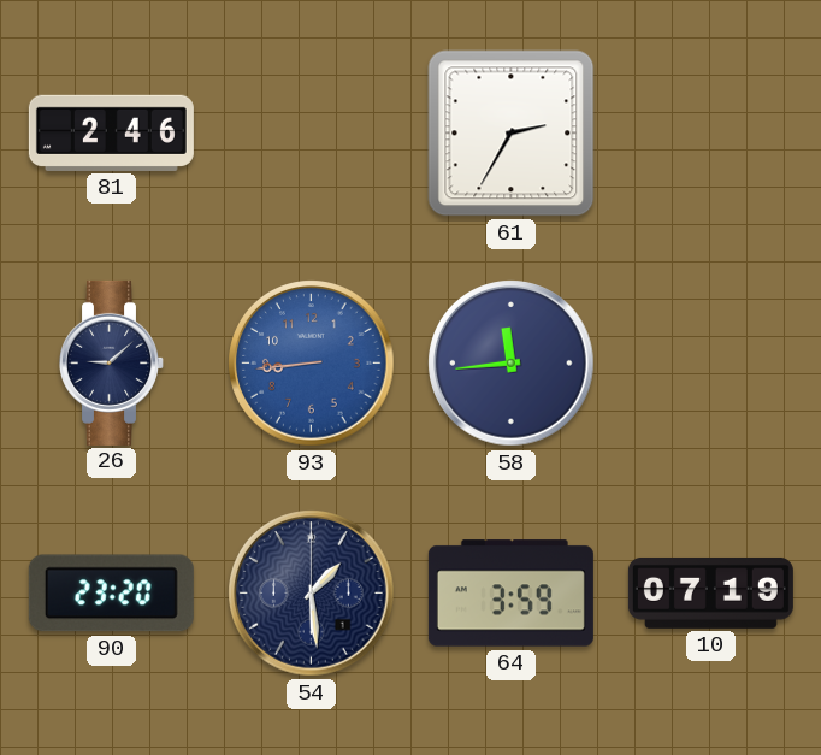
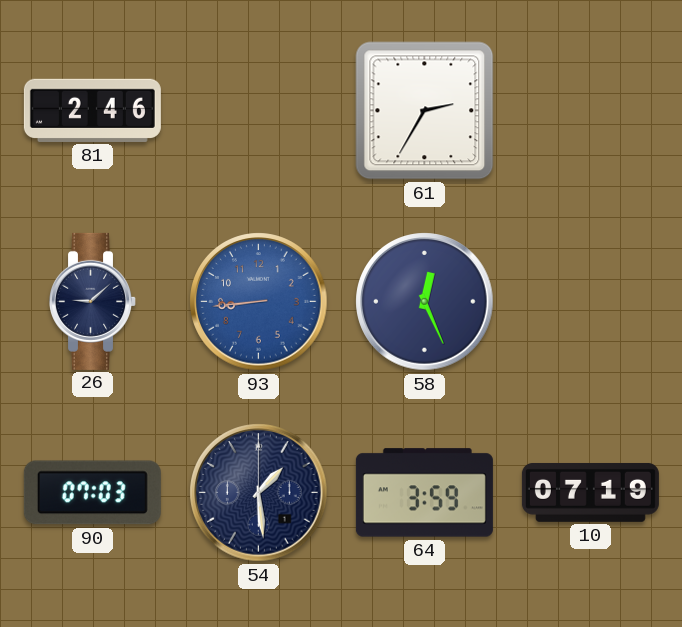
58: 11:44 -> 12:26 (425, 302)
90: 23:20 -> 07:03 (92, 493)
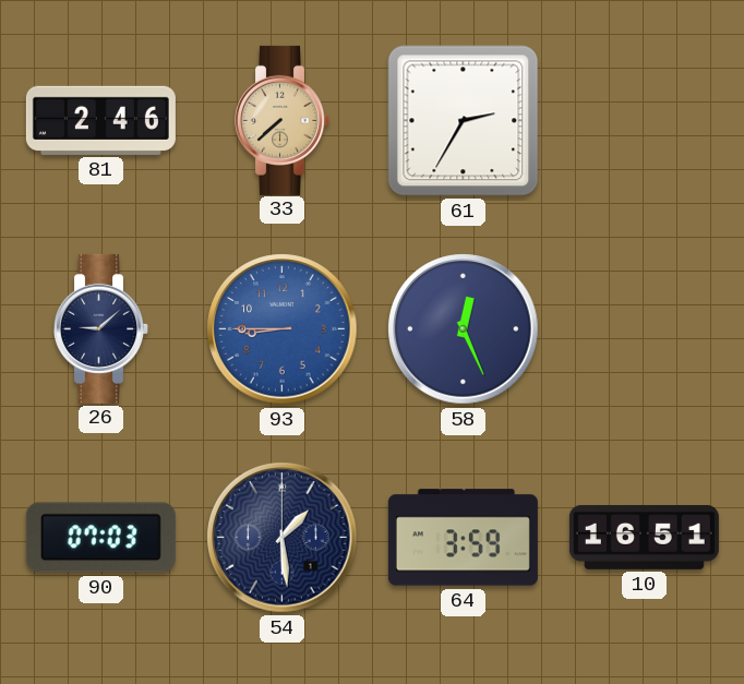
33: none -> 7:38 (283, 120)
93: 8:44 -> 8:45 (283, 329)
10: 07:19 -> 16:51 (644, 537)
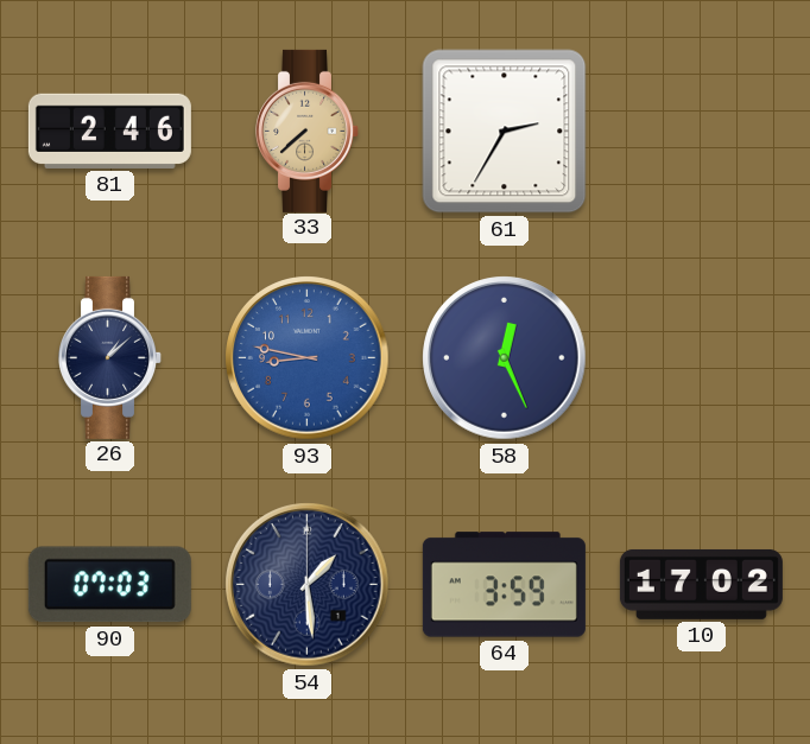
26: 9:08 -> 1:08 (110, 357)
93: 8:45 -> 8:47 (308, 358)
10: 16:51 -> 17:02 (701, 584)
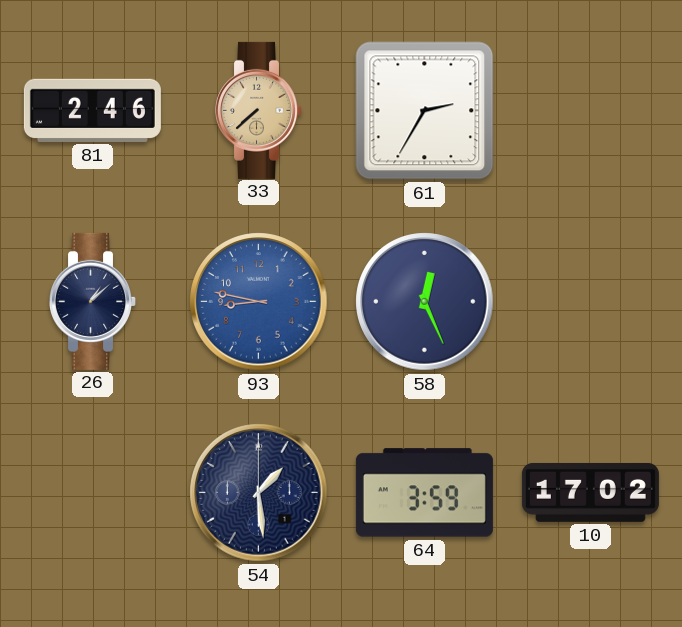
90: 07:03 -> none (109, 585)
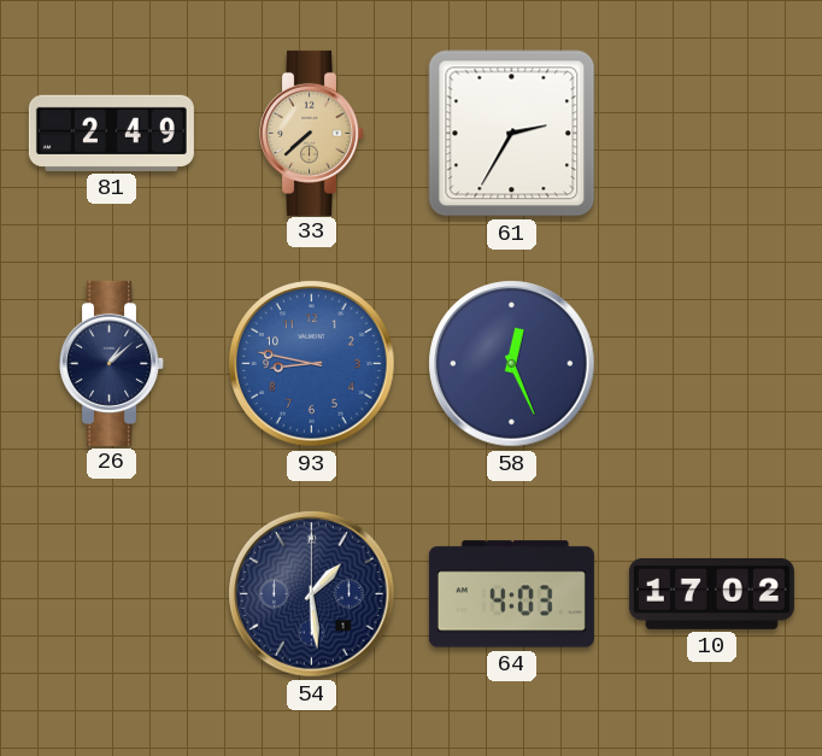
81: 2:46 -> 2:49 (111, 133)
64: 3:59 -> 4:03 (511, 594)
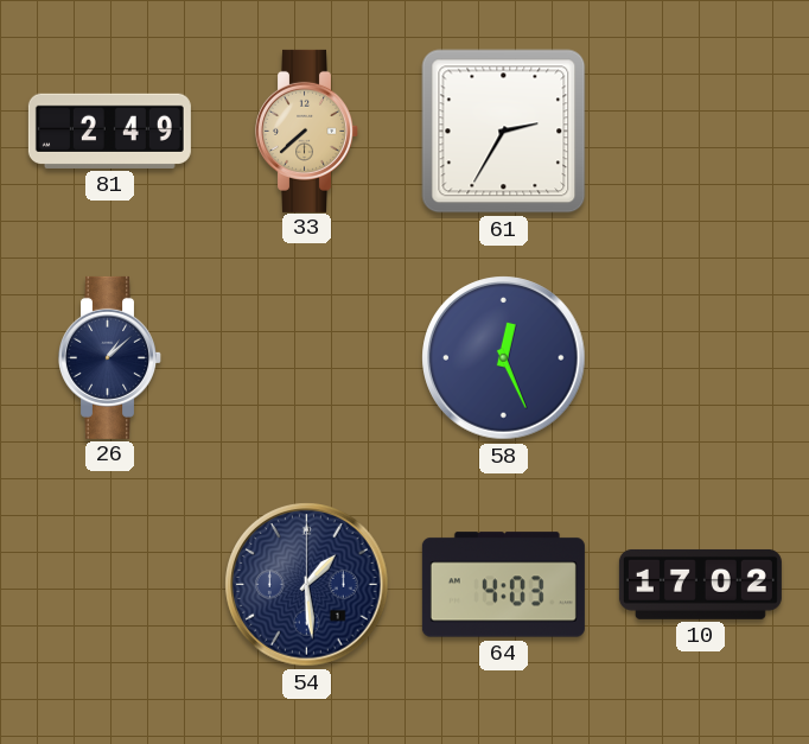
93: 8:47 -> none (312, 364)
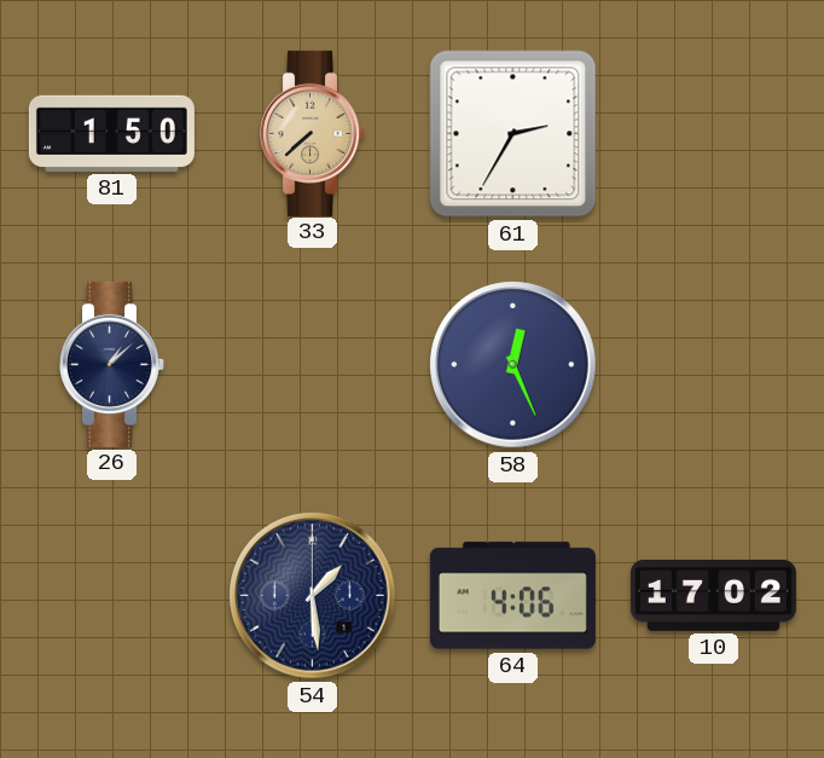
81: 2:49 -> 1:50 (111, 133)
64: 4:03 -> 4:06 (512, 596)
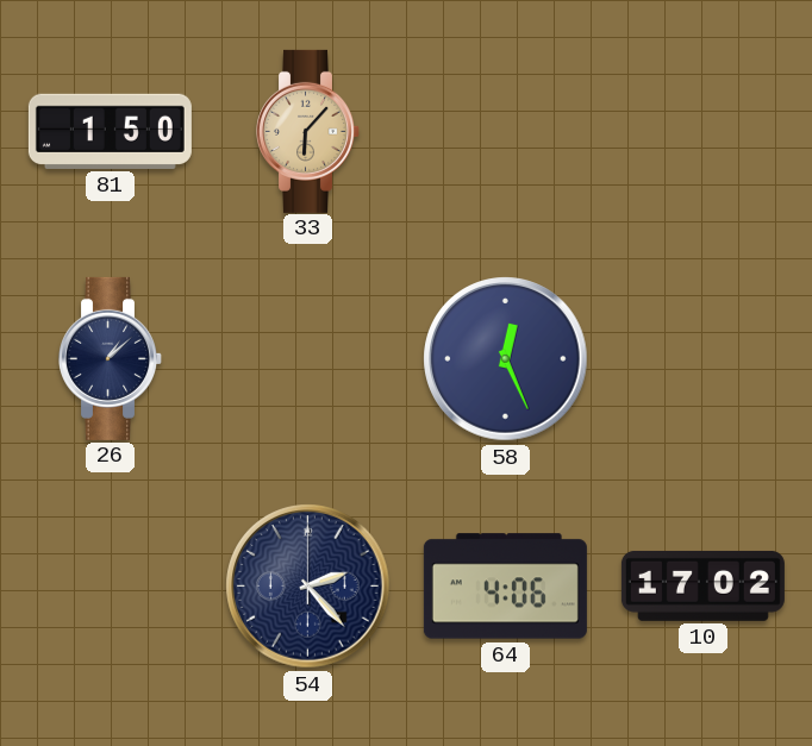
33: 7:38 -> 6:07 (308, 131)
61: 2:35 -> none (513, 134)
54: 1:29 -> 2:23 (308, 587)
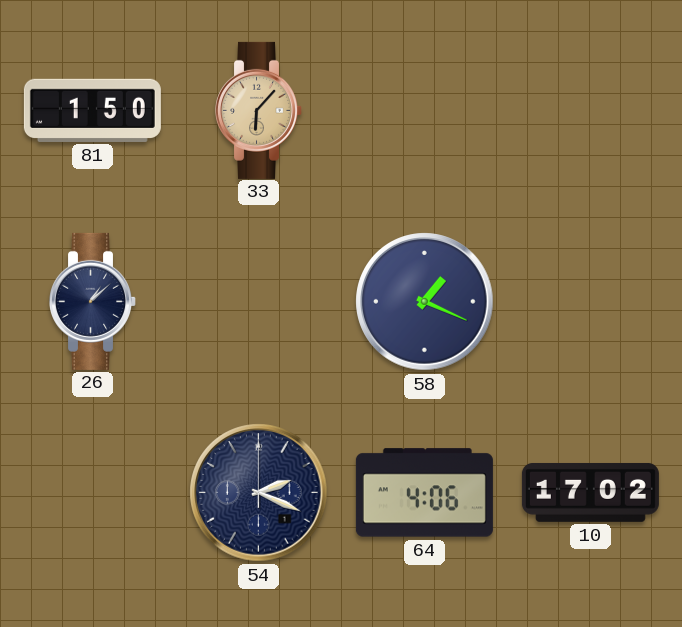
58: 12:26 -> 1:19 (425, 302)
54: 2:23 -> 2:19 (259, 493)
